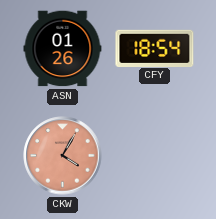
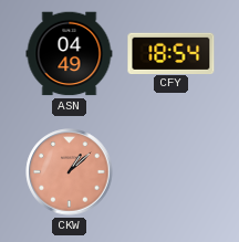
ASN: 01:26 -> 04:49 (70, 54)
CKW: 4:05 -> 1:08 (70, 172)
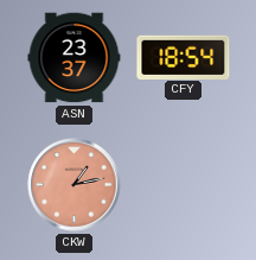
ASN: 04:49 -> 23:37 (75, 58)
CKW: 1:08 -> 1:13 (75, 185)
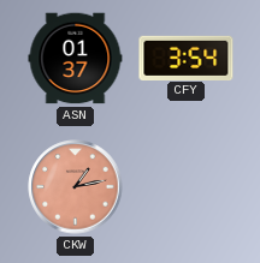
ASN: 23:37 -> 01:37 (76, 59)
CFY: 18:54 -> 3:54 (187, 58)
